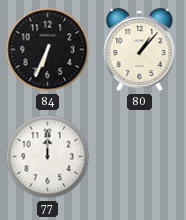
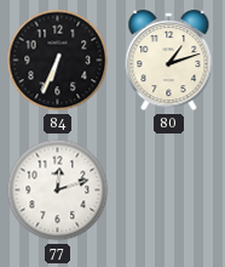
80: 1:07 -> 1:12 (169, 61)
77: 12:00 -> 12:12 (58, 191)
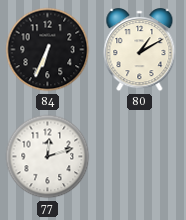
80: 1:12 -> 1:10 (140, 50)
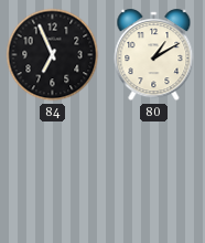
84: 6:34 -> 6:56 (53, 55)
77: 12:12 -> none (48, 157)
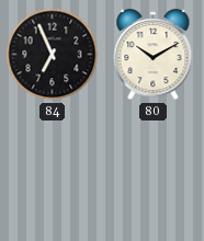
80: 1:10 -> 10:10 (154, 55)
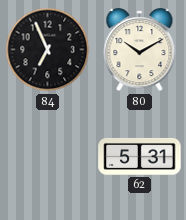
62: none -> 5:31 (140, 156)
